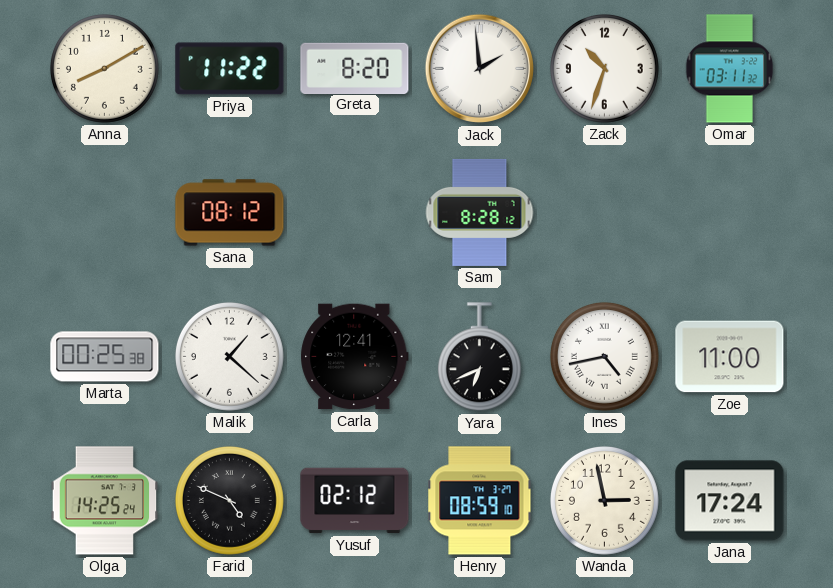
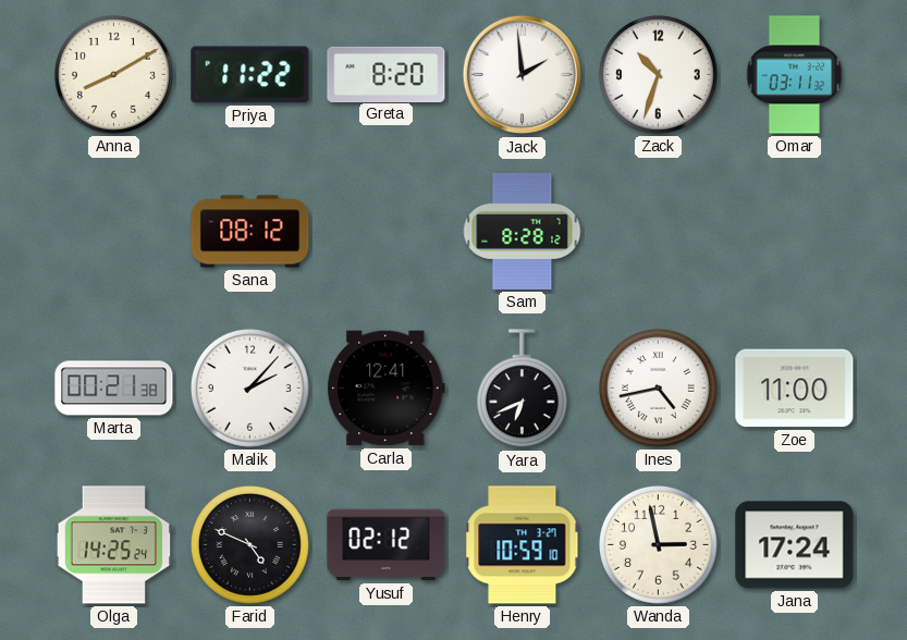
Marta: 00:25 -> 00:21 (114, 389)
Malik: 1:22 -> 2:07 (249, 387)
Henry: 08:59 -> 10:59 (523, 545)
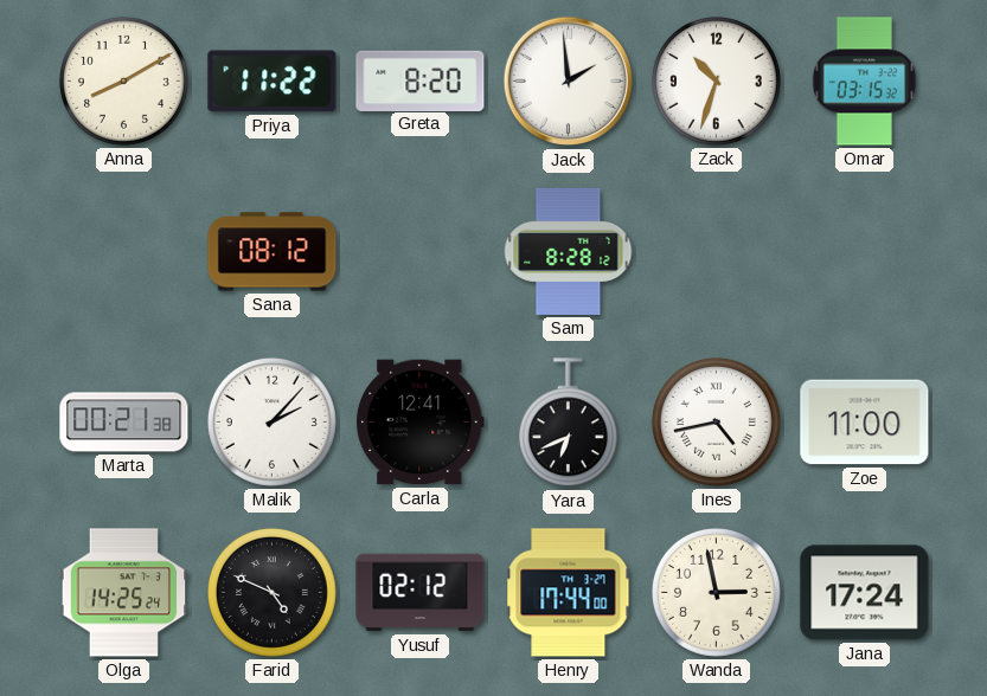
Omar: 03:11 -> 03:15 (865, 82)
Henry: 10:59 -> 17:44 (569, 593)
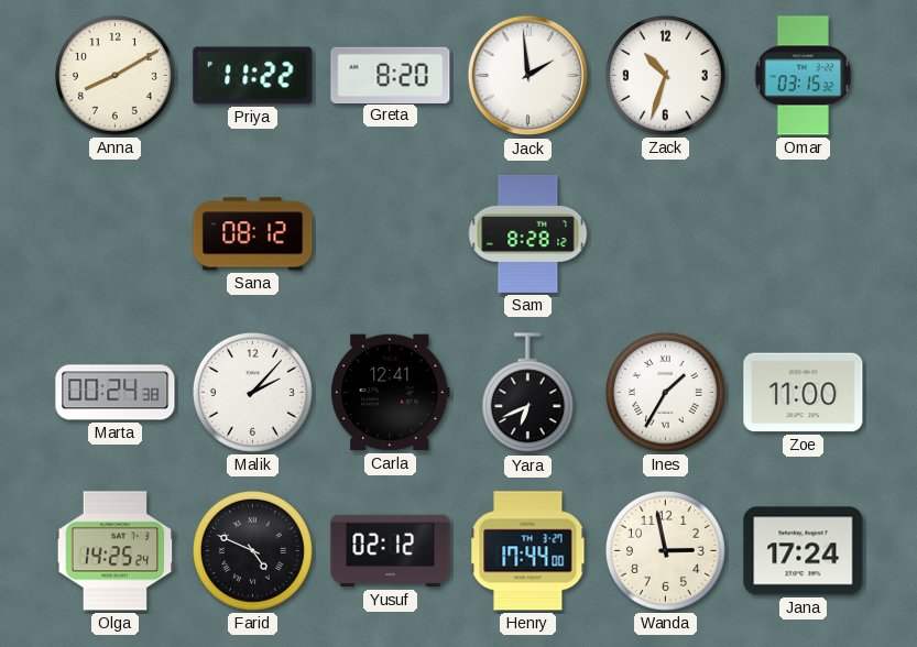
Marta: 00:21 -> 00:24 (116, 393)
Ines: 4:43 -> 1:35 (665, 392)
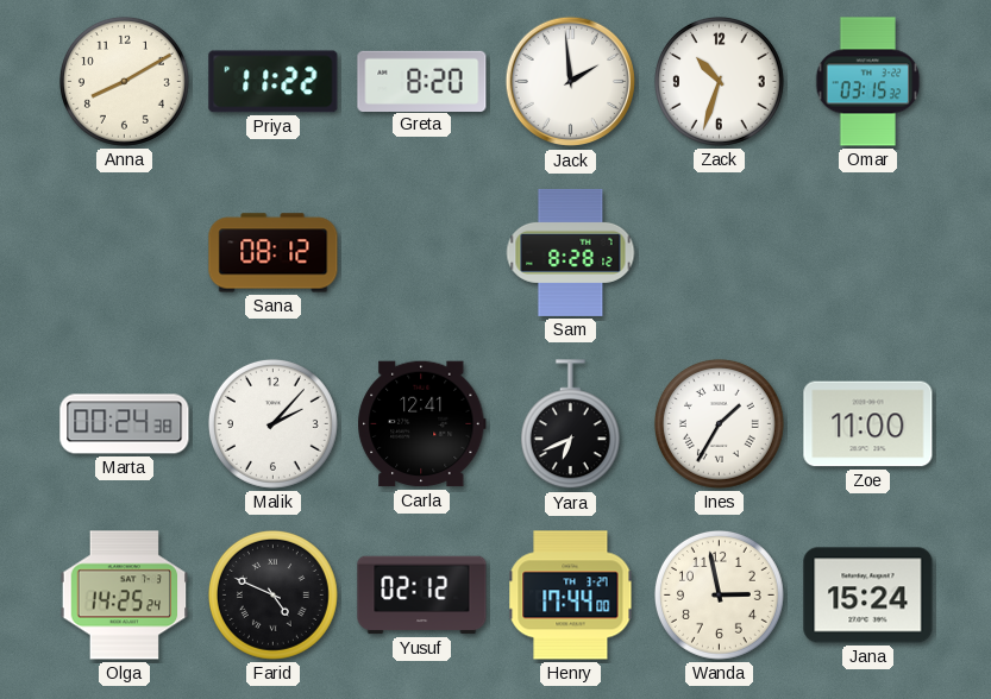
Jana: 17:24 -> 15:24 (868, 596)
